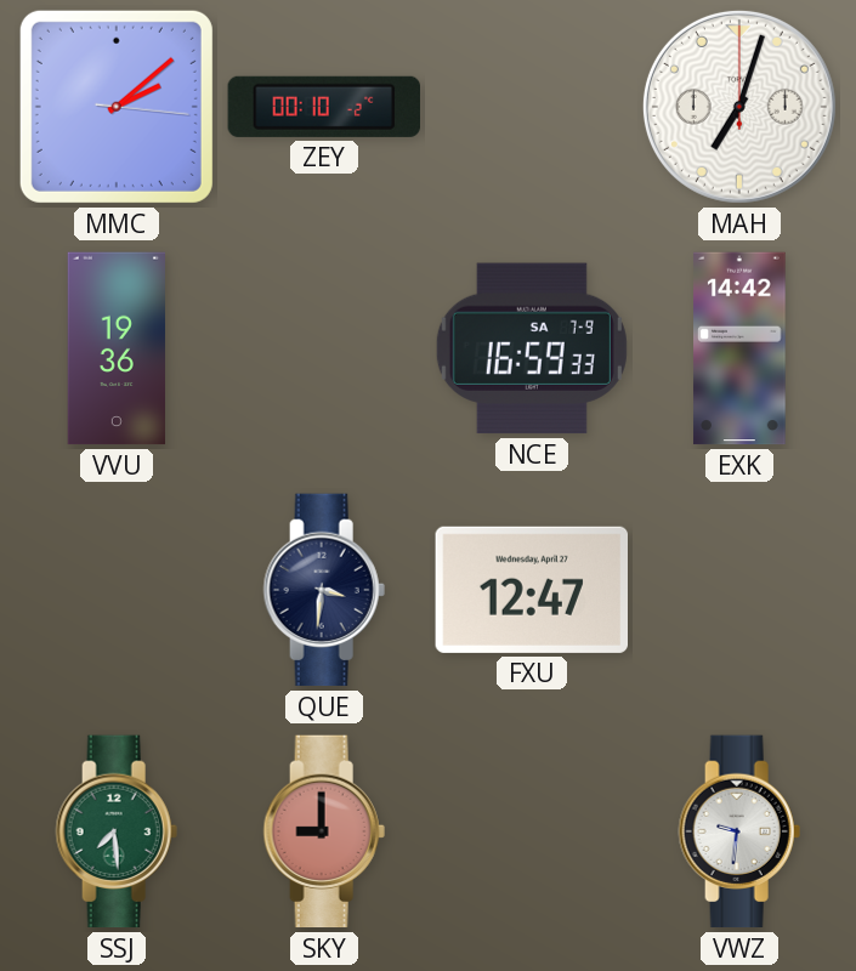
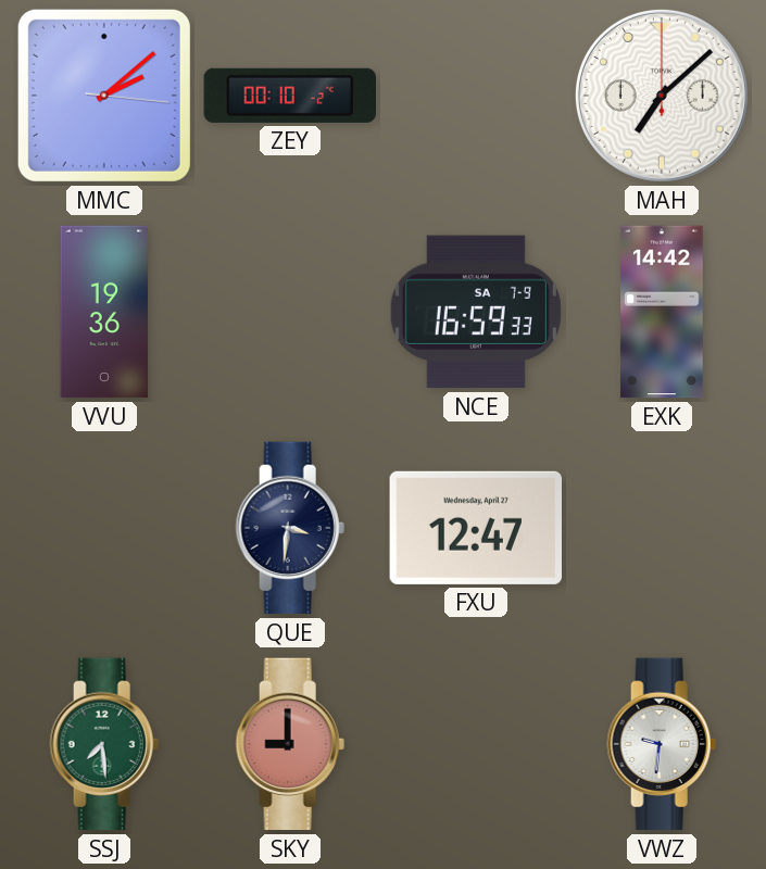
MAH: 7:03 -> 7:08 (662, 96)
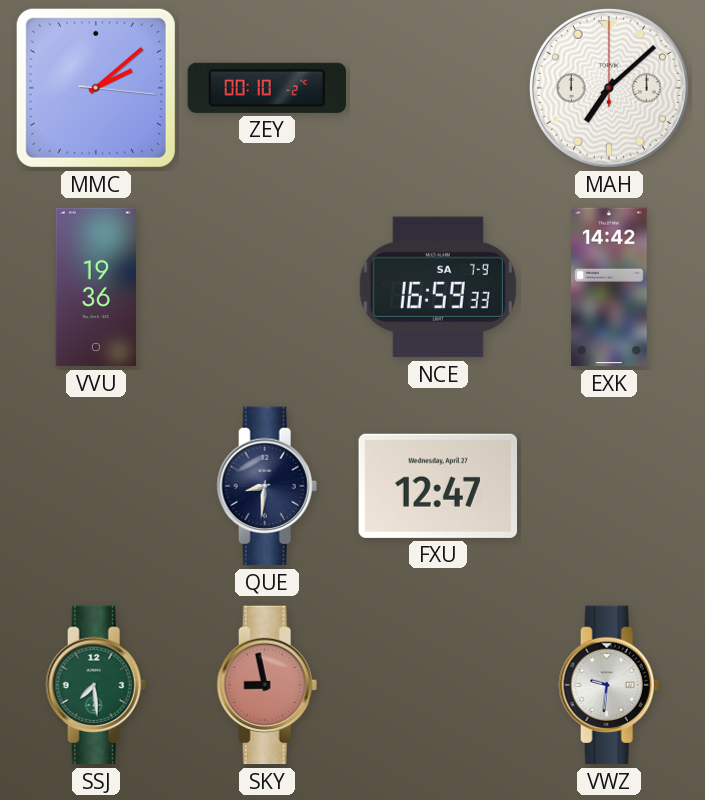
QUE: 3:31 -> 8:31 (267, 486)
SKY: 9:00 -> 8:58 (267, 685)
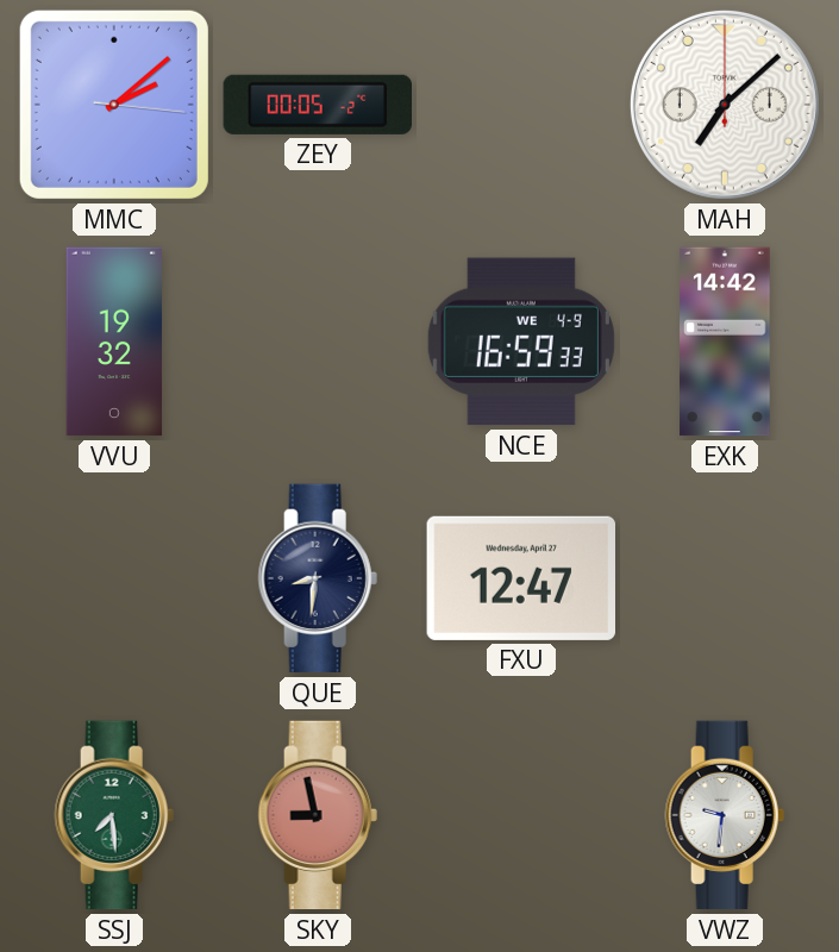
ZEY: 00:10 -> 00:05 (317, 105)
VVU: 19:36 -> 19:32 (113, 342)
NCE date: SA 7-9 -> WE 4-9 (521, 342)
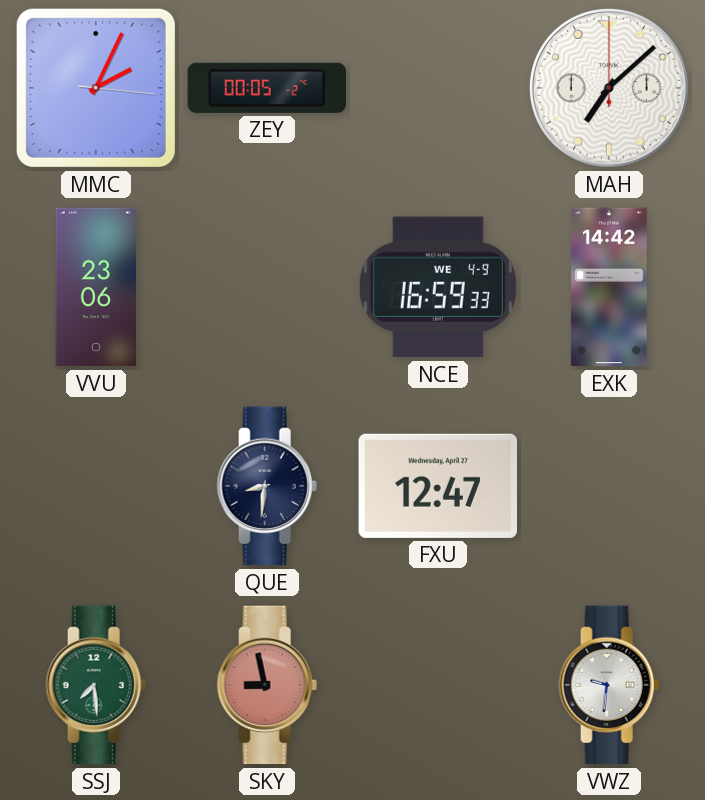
MMC: 2:08 -> 2:04 (96, 88)
VVU: 19:32 -> 23:06 (95, 287)
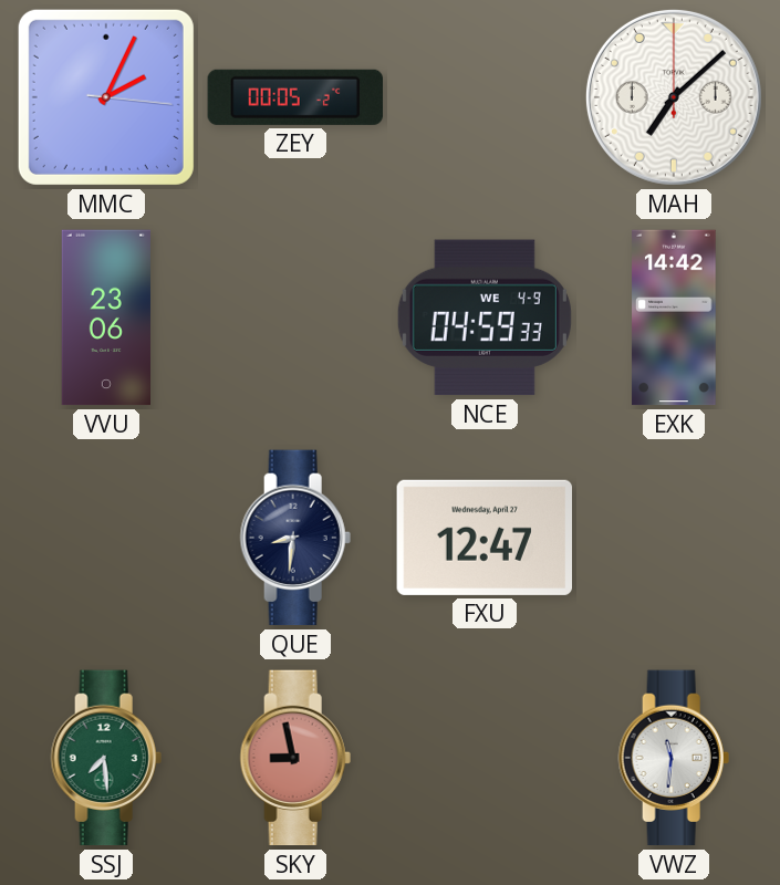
NCE: 16:59 -> 04:59 (485, 317)
VWZ: 9:31 -> 11:31 (674, 758)
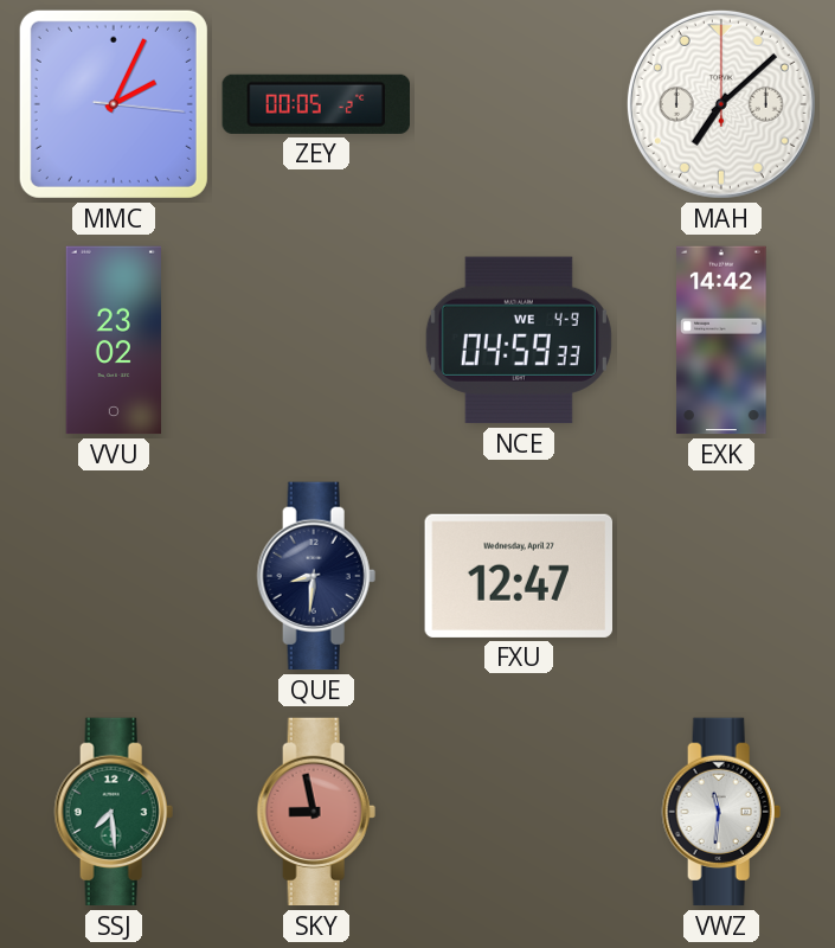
VVU: 23:06 -> 23:02 (113, 340)
